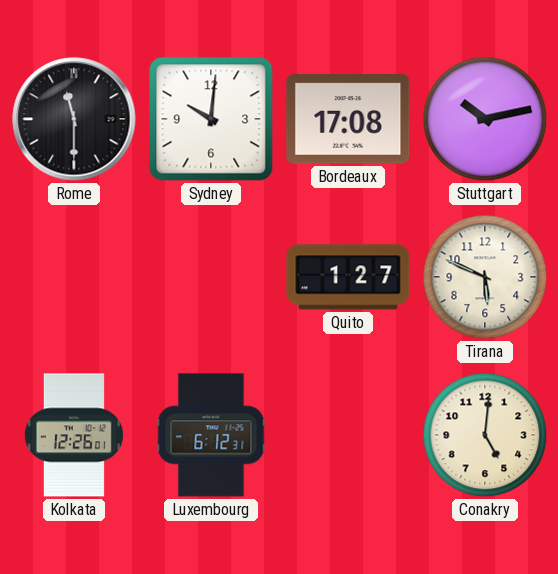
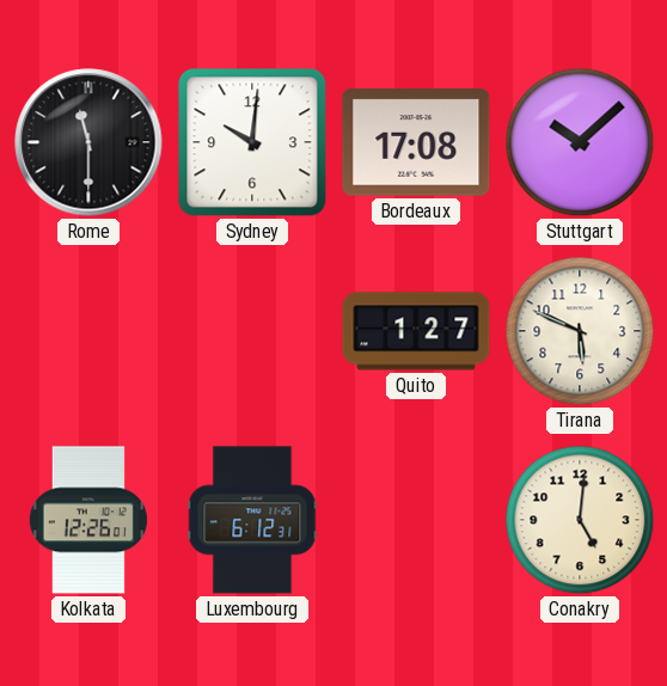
Stuttgart: 10:13 -> 10:08 (580, 142)
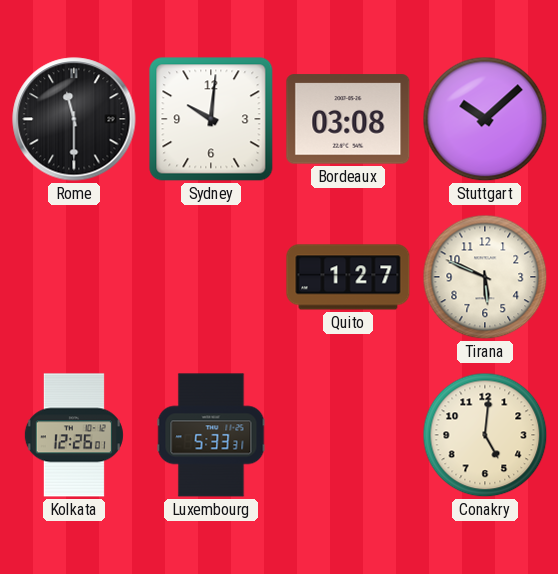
Bordeaux: 17:08 -> 03:08 (348, 119)
Luxembourg: 6:12 -> 5:33 (211, 435)
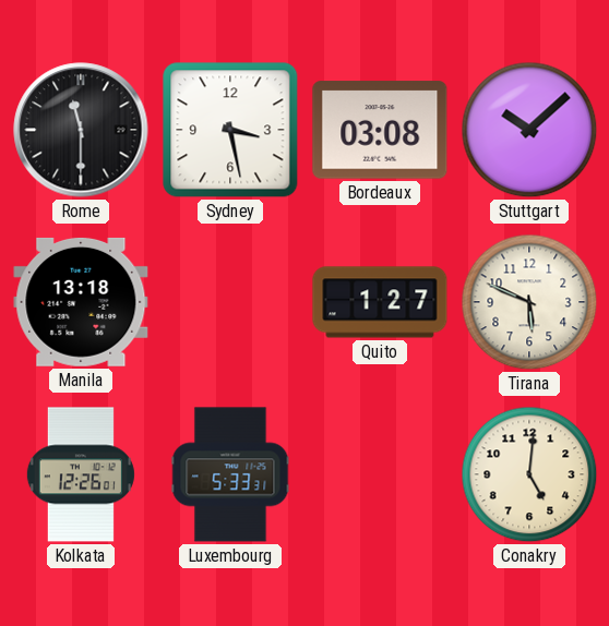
Sydney: 10:01 -> 3:28 (230, 130)
Manila: none -> 13:18 (81, 302)
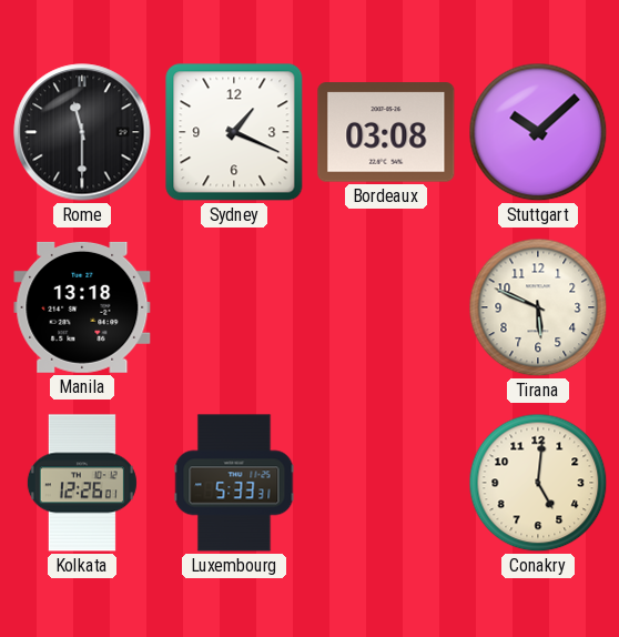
Sydney: 3:28 -> 1:19 (234, 132)
Quito: 1:27 -> none (380, 302)
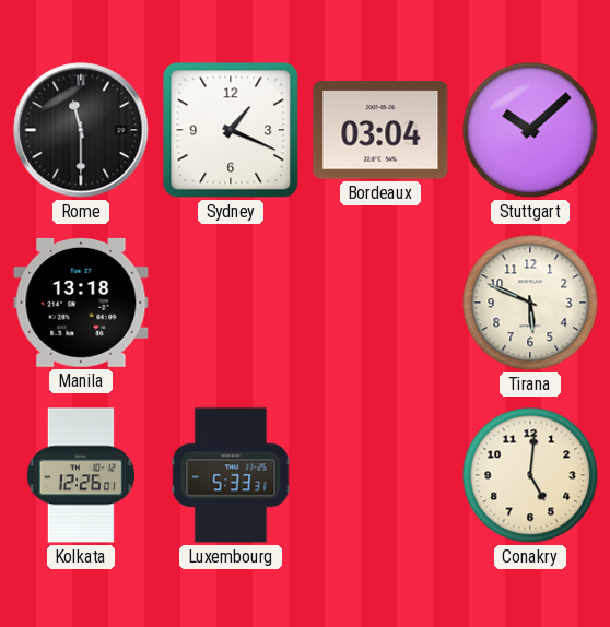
Bordeaux: 03:08 -> 03:04 (380, 130)
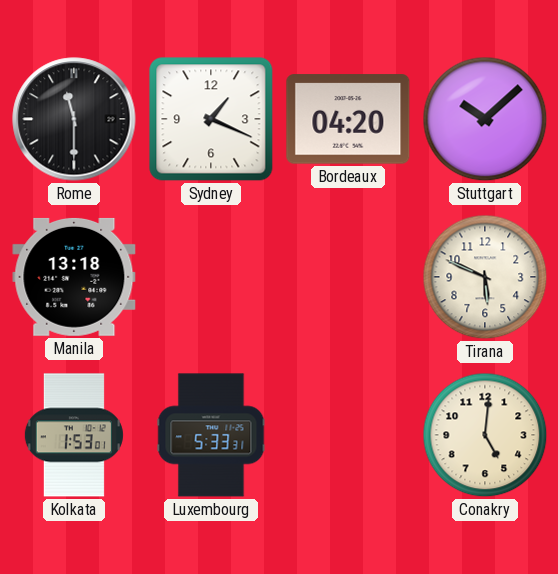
Bordeaux: 03:04 -> 04:20 (348, 119)
Kolkata: 12:26 -> 1:53 (74, 435)
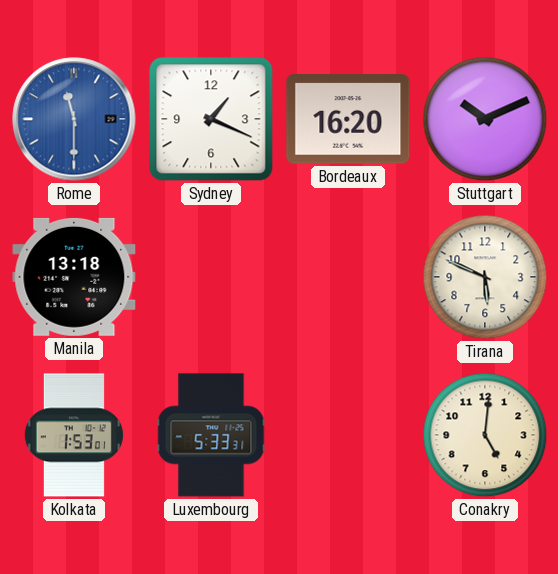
Rome dial: black -> blue (74, 119)
Bordeaux: 04:20 -> 16:20 (348, 119)
Stuttgart: 10:08 -> 10:11 (485, 119)
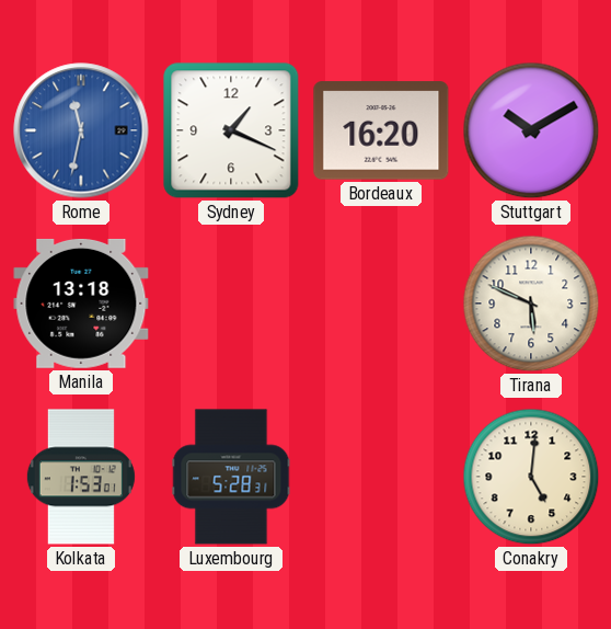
Rome: 11:30 -> 11:32 (81, 130)
Stuttgart: 10:11 -> 10:10 (531, 130)
Luxembourg: 5:33 -> 5:28 (231, 477)
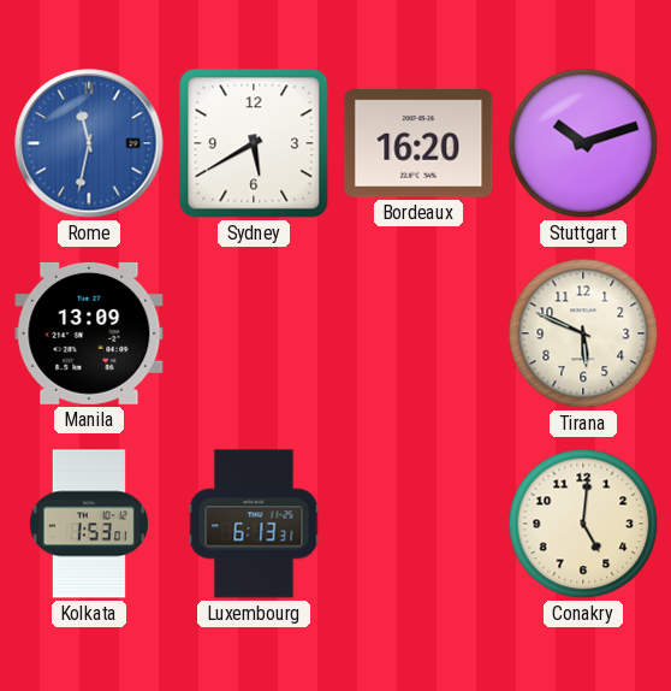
Sydney: 1:19 -> 5:40 (254, 143)
Stuttgart: 10:10 -> 10:12 (583, 143)
Manila: 13:18 -> 13:09 (89, 333)
Luxembourg: 5:28 -> 6:13 (254, 524)
